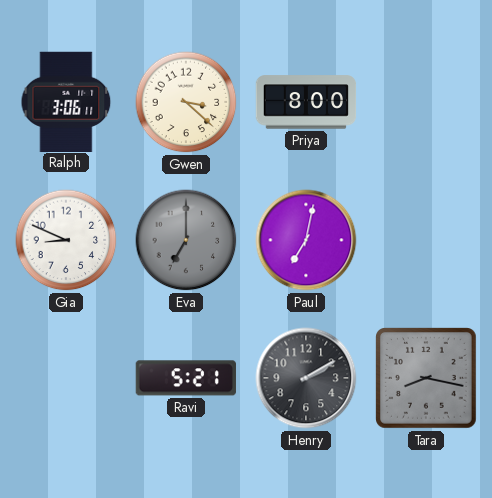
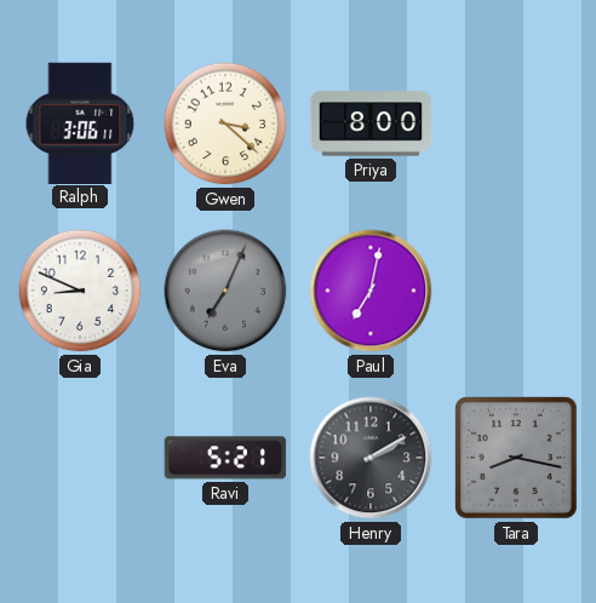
Eva: 7:00 -> 7:04 (225, 291)
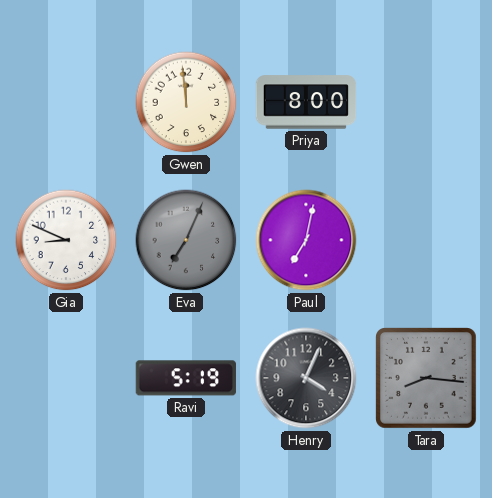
Ralph: 3:06 -> none (80, 122)
Gwen: 3:22 -> 11:59 (186, 102)
Ravi: 5:21 -> 5:19 (186, 378)
Henry: 2:10 -> 4:04 (306, 378)
Tara: 8:17 -> 8:16 (427, 379)
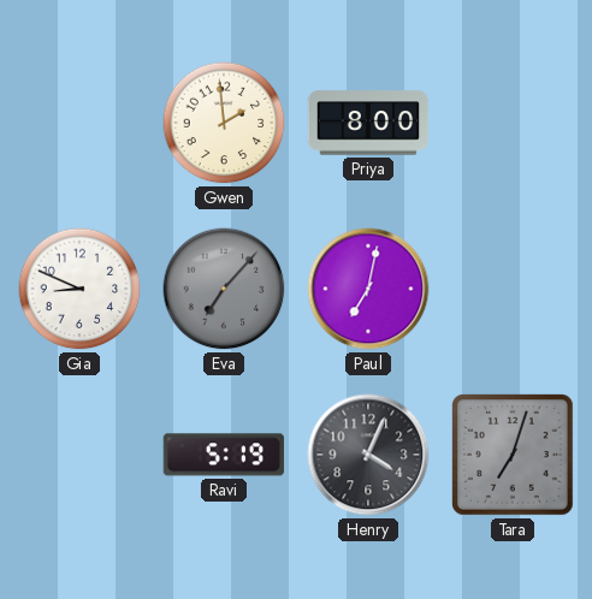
Gwen: 11:59 -> 1:59 (224, 123)
Eva: 7:04 -> 7:07 (224, 289)
Tara: 8:16 -> 7:03 (514, 456)
